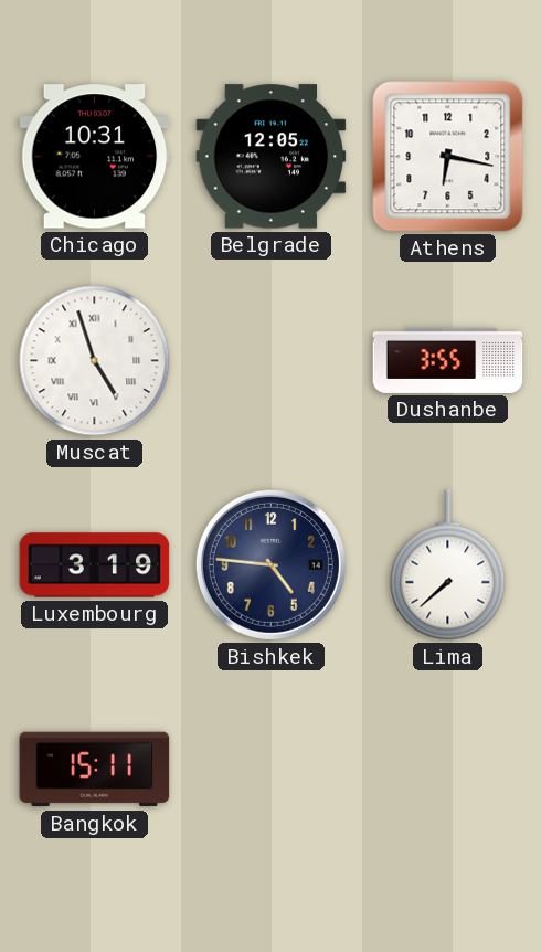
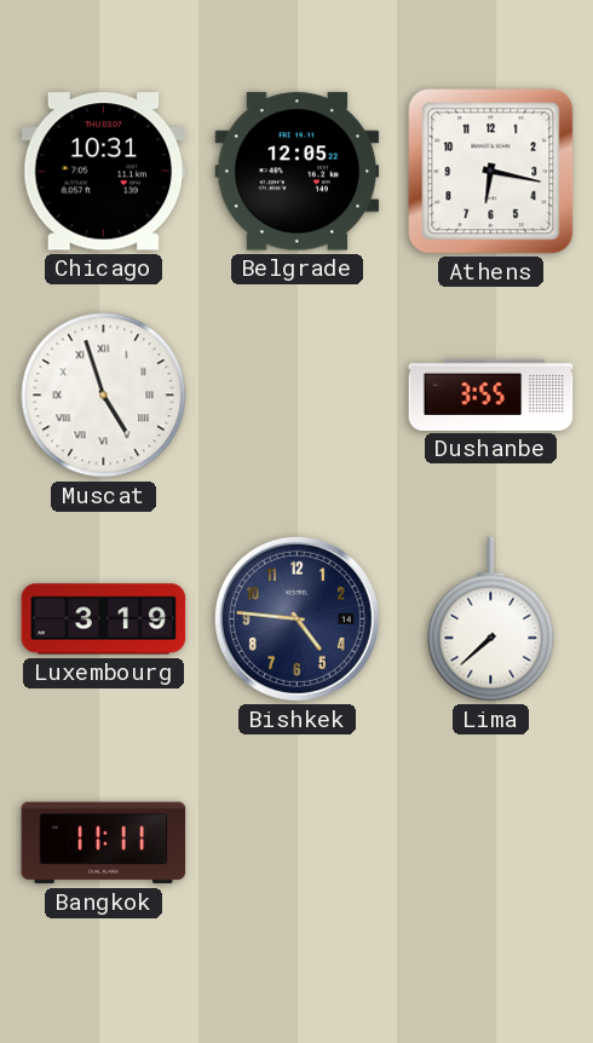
Bangkok: 15:11 -> 11:11 (104, 843)
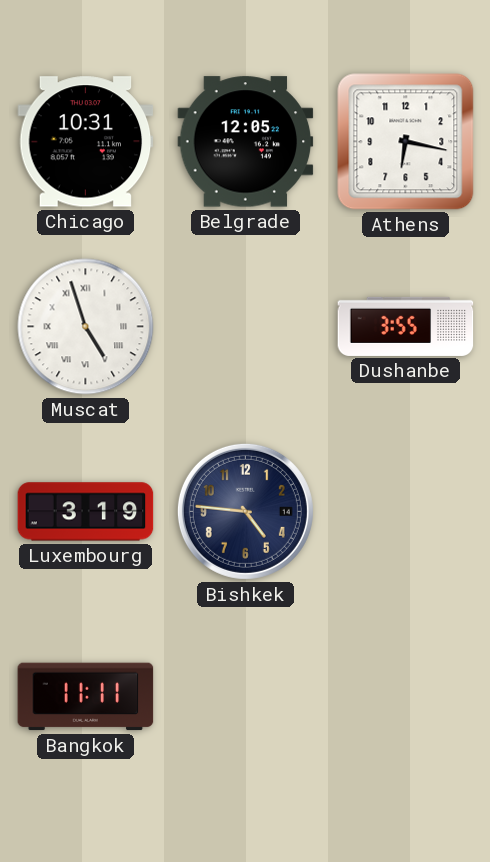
Lima: 7:38 -> none (491, 620)
